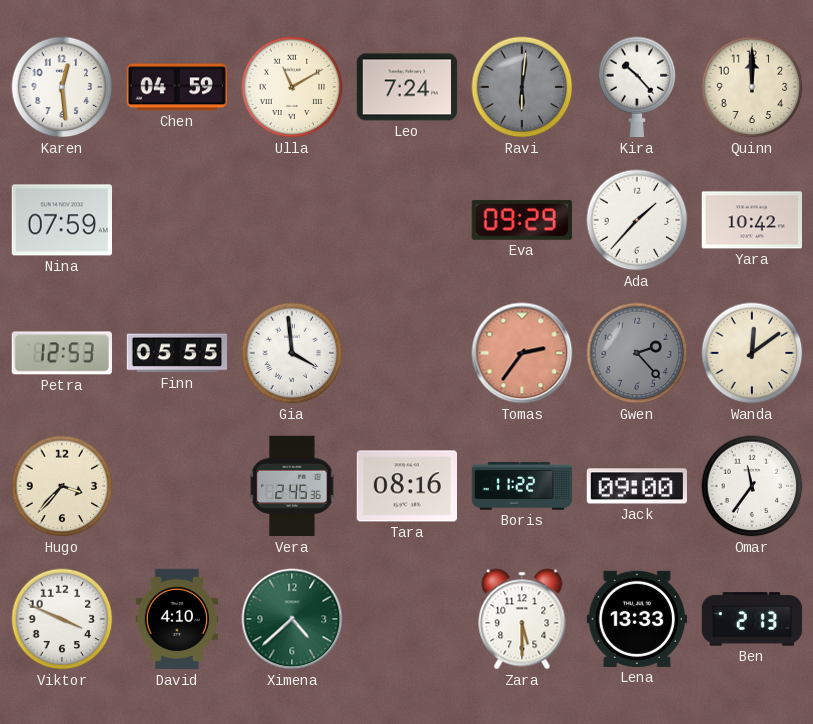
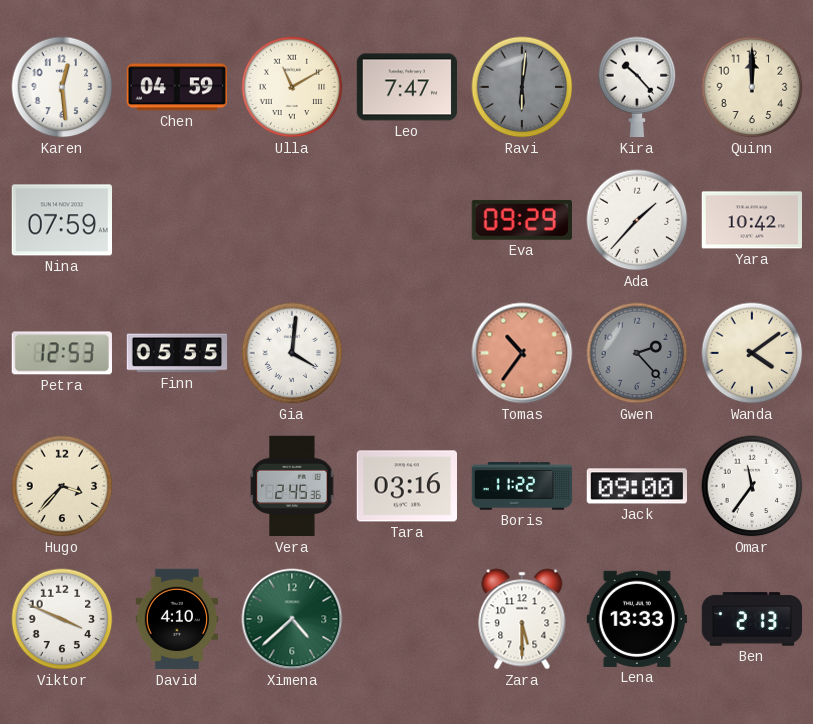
Leo: 7:24 -> 7:47 (407, 87)
Gia: 3:59 -> 4:01 (292, 353)
Tomas: 2:36 -> 10:36 (522, 353)
Wanda: 12:09 -> 4:09 (752, 353)
Tara: 08:16 -> 03:16 (406, 486)
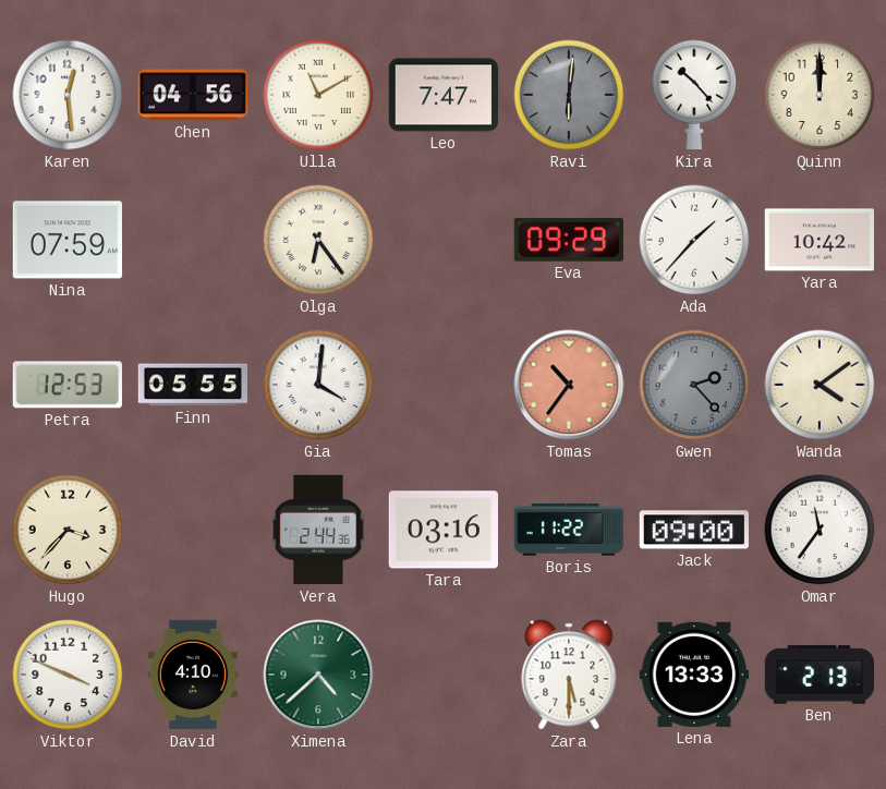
Chen: 04:59 -> 04:56 (192, 95)
Olga: none -> 6:24 (318, 240)
Vera: 2:45 -> 2:44 (318, 530)
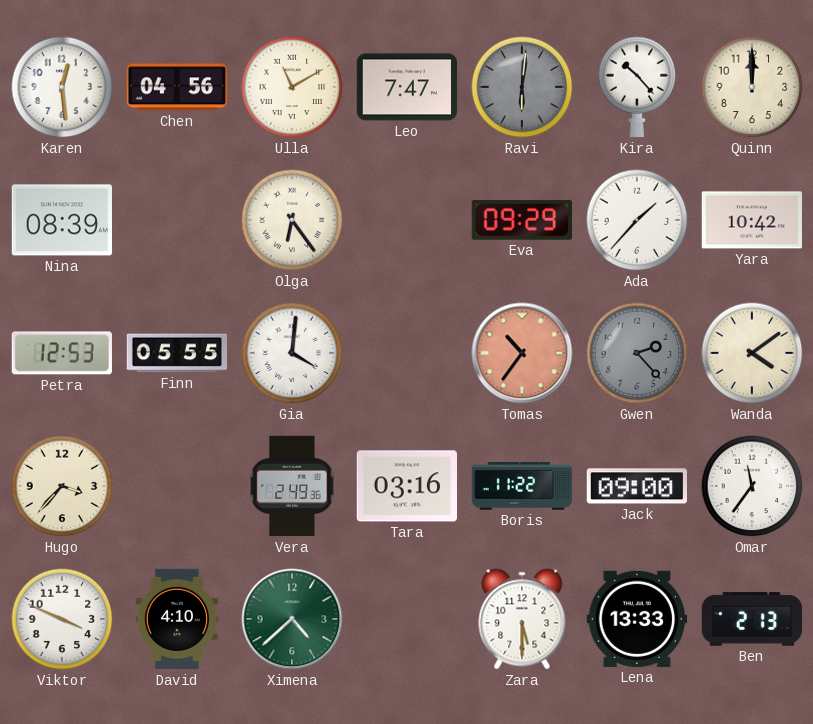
Nina: 07:59 -> 08:39 (61, 220)
Vera: 2:44 -> 2:49 (292, 486)
